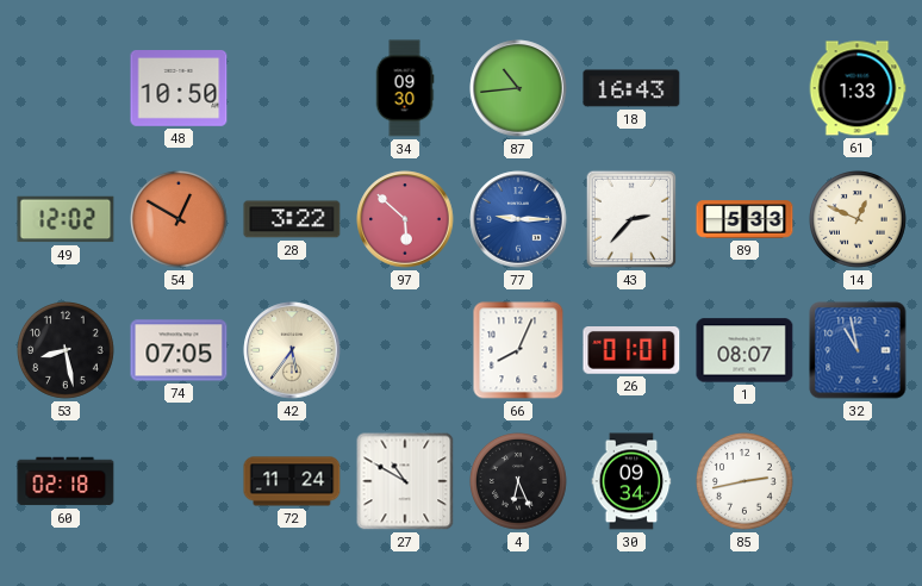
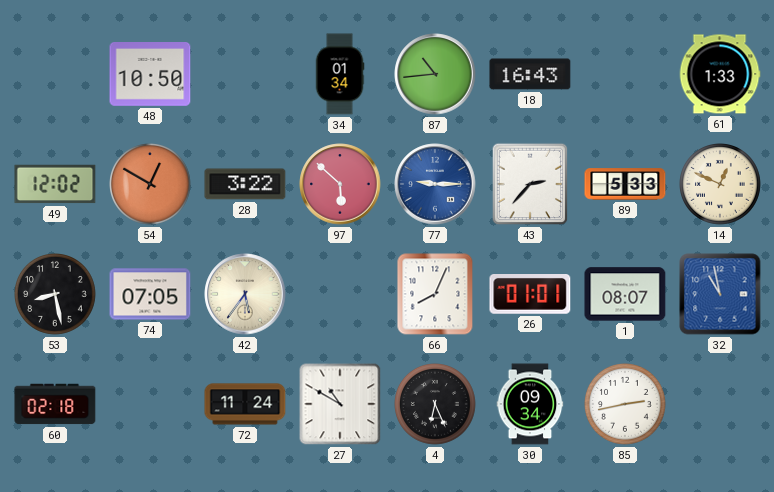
34: 09:30 -> 01:34 (340, 74)
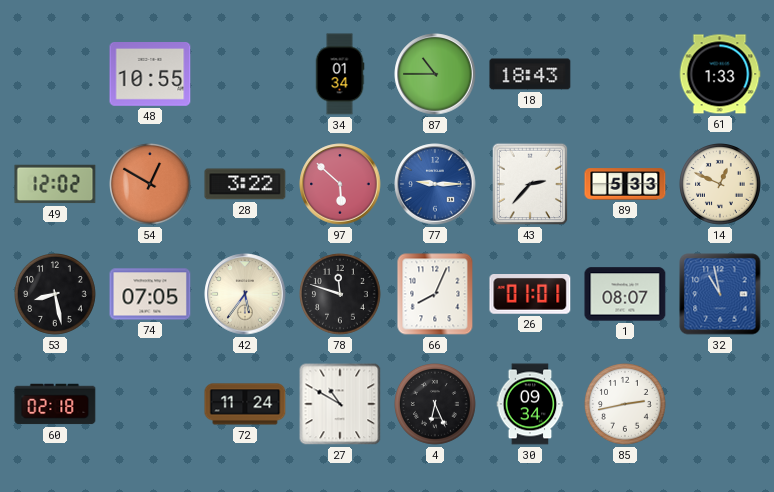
48: 10:50 -> 10:55 (150, 75)
87: 10:44 -> 10:45 (435, 74)
18: 16:43 -> 18:43 (530, 74)
78: none -> 11:48 (341, 295)
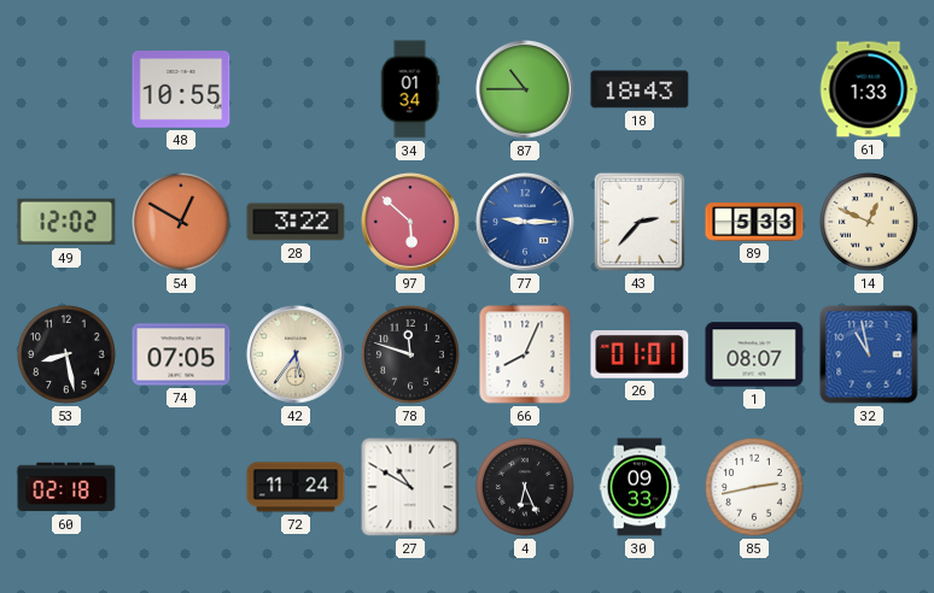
30: 09:34 -> 09:33 (640, 487)
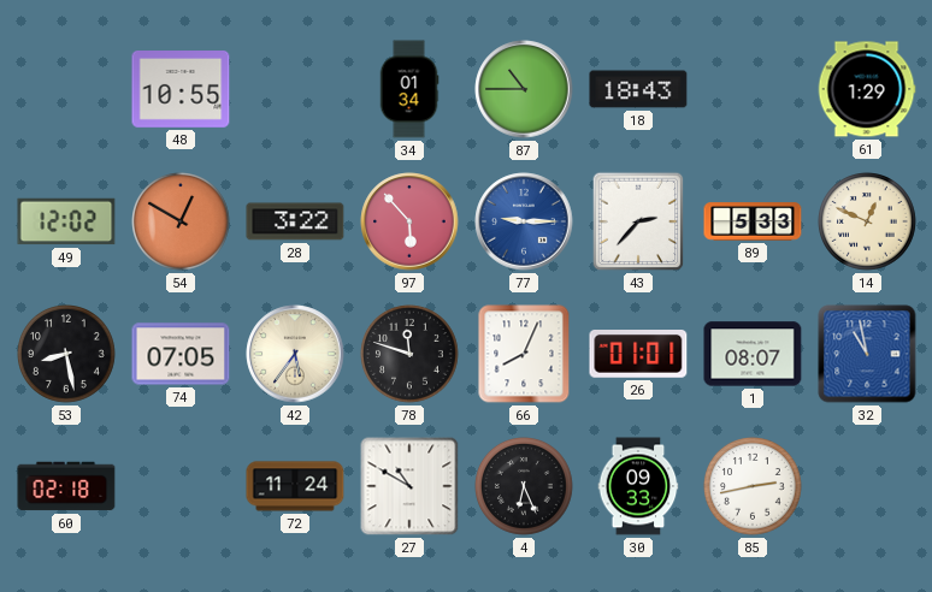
61: 1:33 -> 1:29 (867, 89)
97: 5:52 -> 5:53 (409, 221)
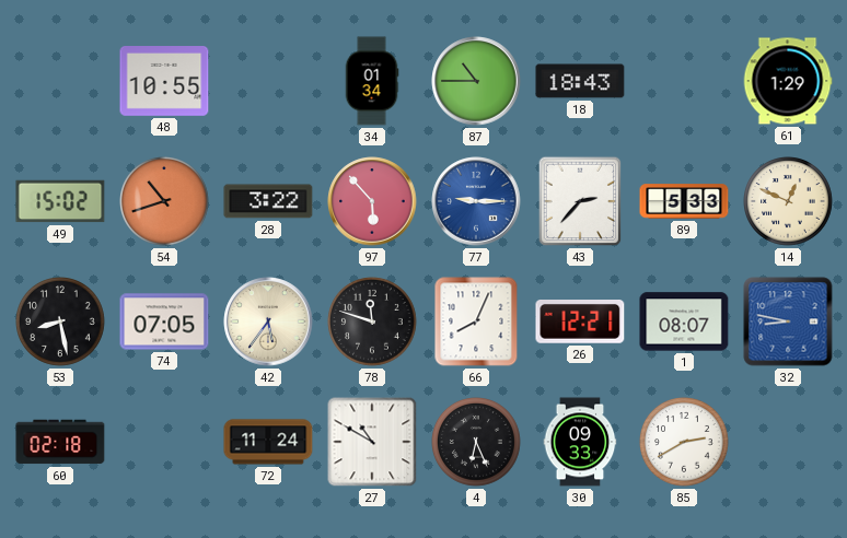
49: 12:02 -> 15:02 (60, 201)
54: 12:50 -> 10:42 (165, 202)
26: 01:01 -> 12:21 (580, 323)
32: 10:58 -> 8:47 (788, 321)
85: 2:43 -> 2:40 (685, 443)
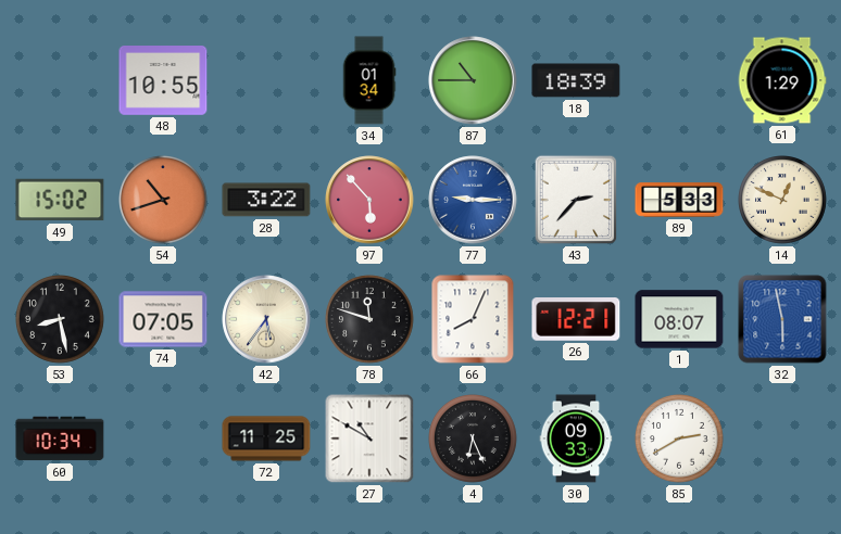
18: 18:43 -> 18:39 (576, 80)
32: 8:47 -> 5:58 (782, 319)
60: 02:18 -> 10:34 (60, 438)
72: 11:24 -> 11:25 (266, 438)
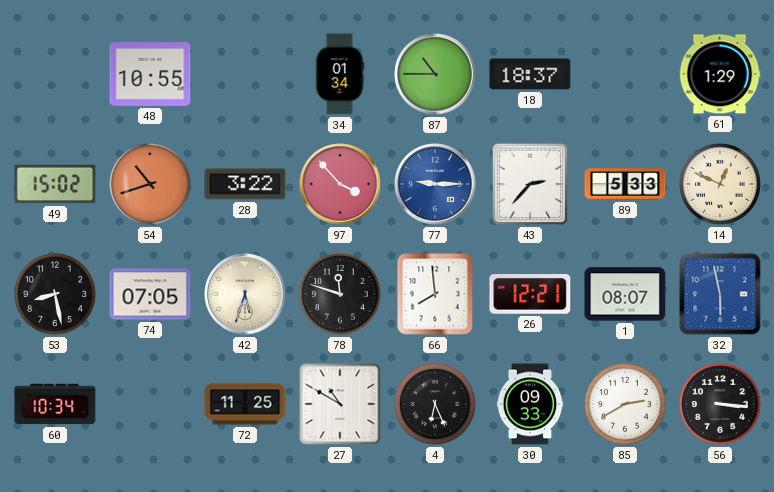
18: 18:39 -> 18:37 (530, 74)
97: 5:53 -> 3:53 (340, 184)
42: 5:36 -> 5:33 (245, 294)
66: 8:04 -> 7:59 (435, 294)
56: none -> 3:16 (721, 405)
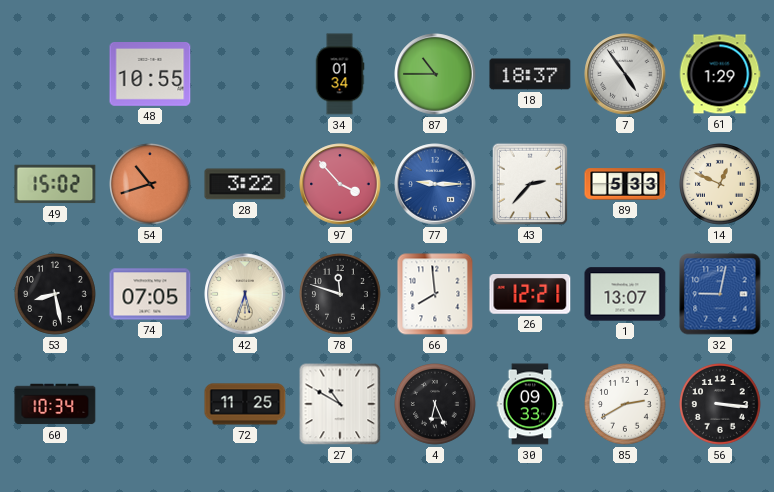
7: none -> 4:54 (625, 74)
1: 08:07 -> 13:07 (625, 294)
32: 5:58 -> 9:02 (720, 294)
